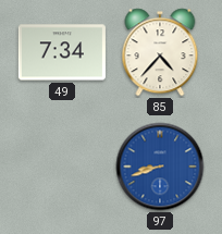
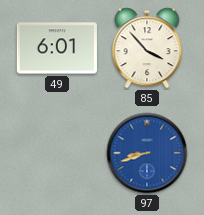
49: 7:34 -> 6:01 (57, 48)
85: 4:37 -> 3:53 (147, 48)
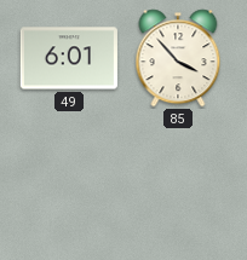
97: 8:42 -> none (147, 153)
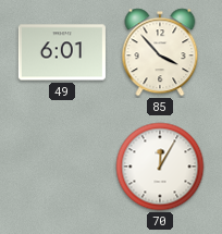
70: none -> 12:05 (160, 167)
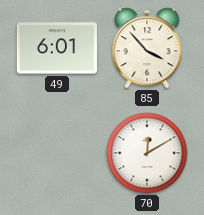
70: 12:05 -> 12:10 (147, 153)
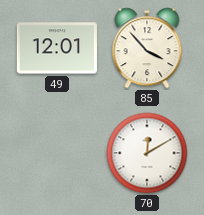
49: 6:01 -> 12:01 (57, 48)
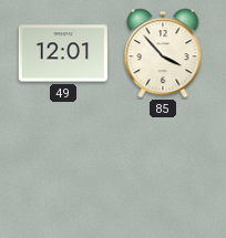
70: 12:10 -> none (147, 153)
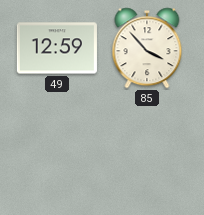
49: 12:01 -> 12:59 (57, 48)
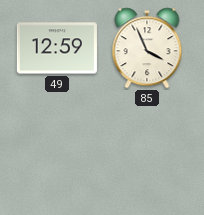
85: 3:53 -> 3:56 (147, 48)
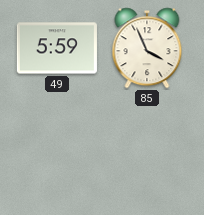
49: 12:59 -> 5:59 (57, 48)
